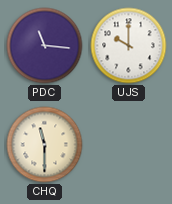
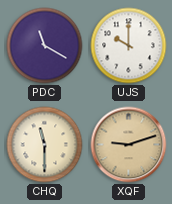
PDC: 11:16 -> 11:20 (45, 46)
XQF: none -> 9:12 (129, 145)
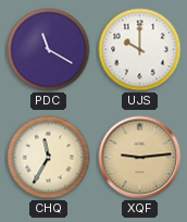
CHQ: 11:30 -> 11:35 (49, 158)
XQF: 9:12 -> 9:14 (140, 158)
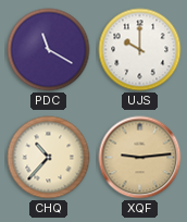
CHQ: 11:35 -> 10:37 (49, 158)
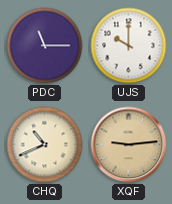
PDC: 11:20 -> 11:15 (45, 46)
CHQ: 10:37 -> 10:41 (45, 145)
